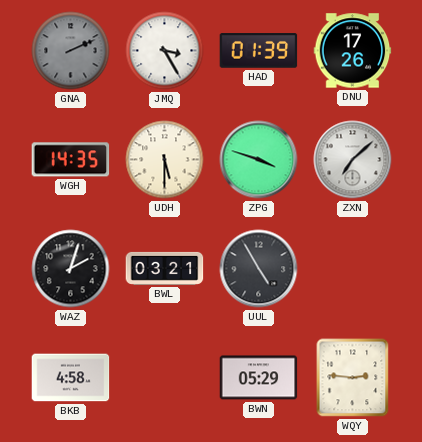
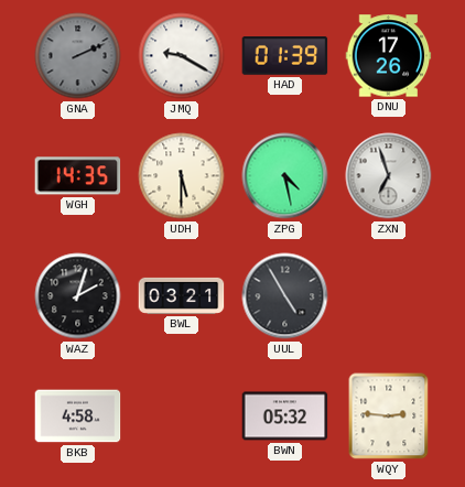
JMQ: 3:25 -> 9:20 (182, 56)
ZPG: 3:48 -> 4:28 (285, 176)
ZXN: 7:08 -> 6:57 (389, 176)
BWN: 05:29 -> 05:32 (285, 416)
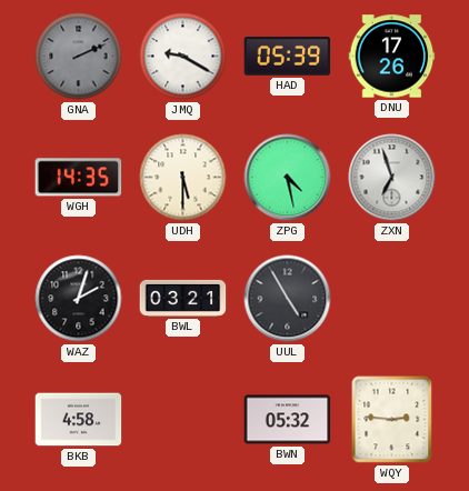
HAD: 01:39 -> 05:39 (288, 57)
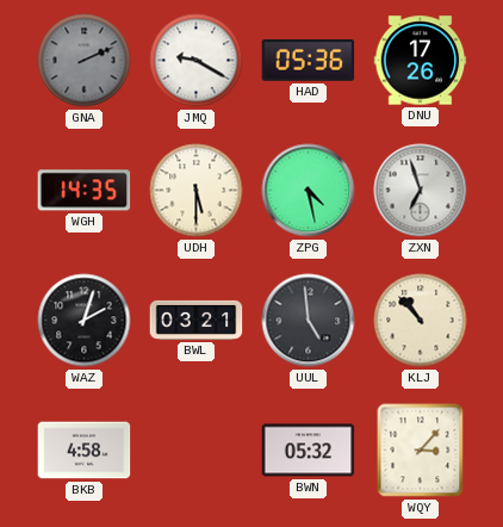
HAD: 05:39 -> 05:36 (309, 61)
UUL: 4:55 -> 4:59 (309, 321)
KLJ: none -> 10:53 (421, 321)
WQY: 2:46 -> 3:07 (421, 451)
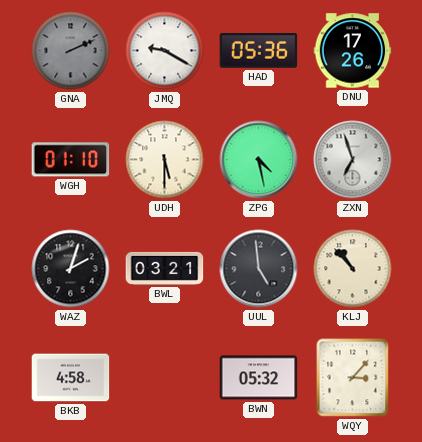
WGH: 14:35 -> 01:10 (71, 160)
